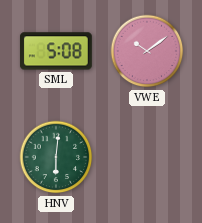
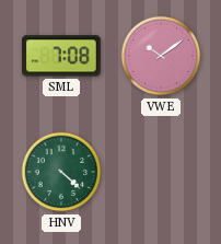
SML: 5:08 -> 7:08 (61, 56)
HNV: 6:01 -> 4:22 (61, 172)
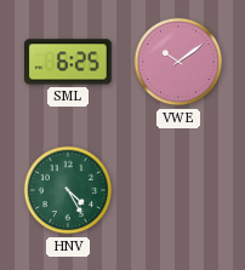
SML: 7:08 -> 6:25 (68, 62)
HNV: 4:22 -> 4:25 (68, 190)
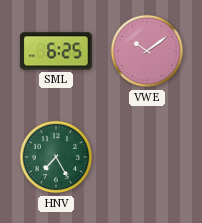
HNV: 4:25 -> 7:25 (56, 157)
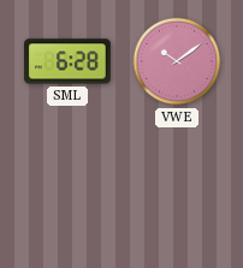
SML: 6:25 -> 6:28 (67, 61)
HNV: 7:25 -> none (56, 157)
